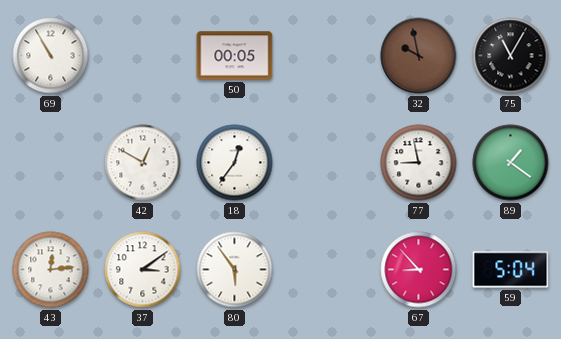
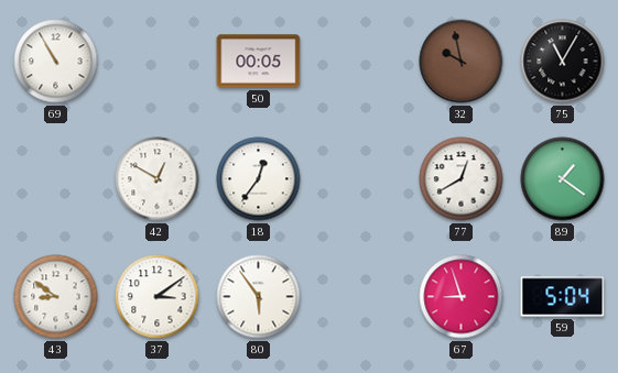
77: 8:58 -> 12:40 (462, 179)
43: 12:14 -> 8:51 (56, 297)
67: 8:53 -> 8:57 (462, 297)
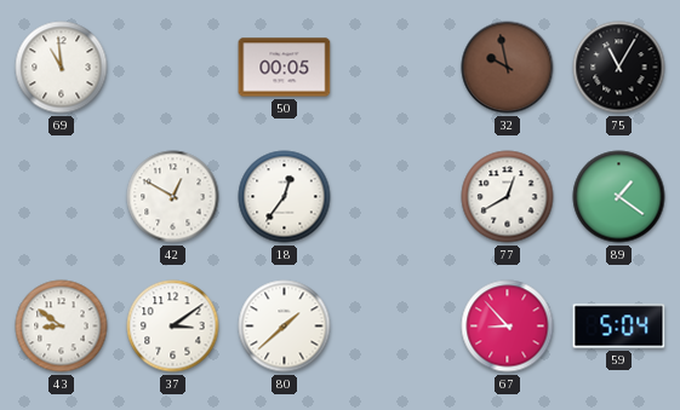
69: 10:55 -> 10:59 (62, 68)
80: 5:54 -> 1:38 (285, 327)
67: 8:57 -> 8:53 (508, 327)
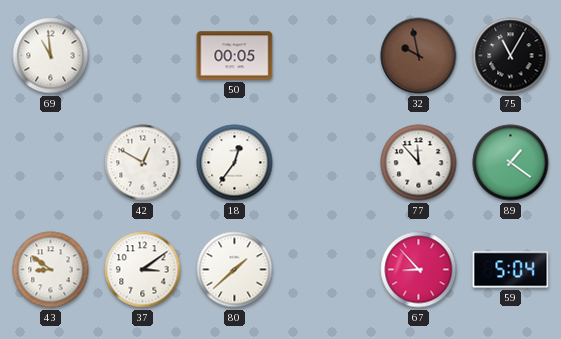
77: 12:40 -> 11:53 (419, 163)
